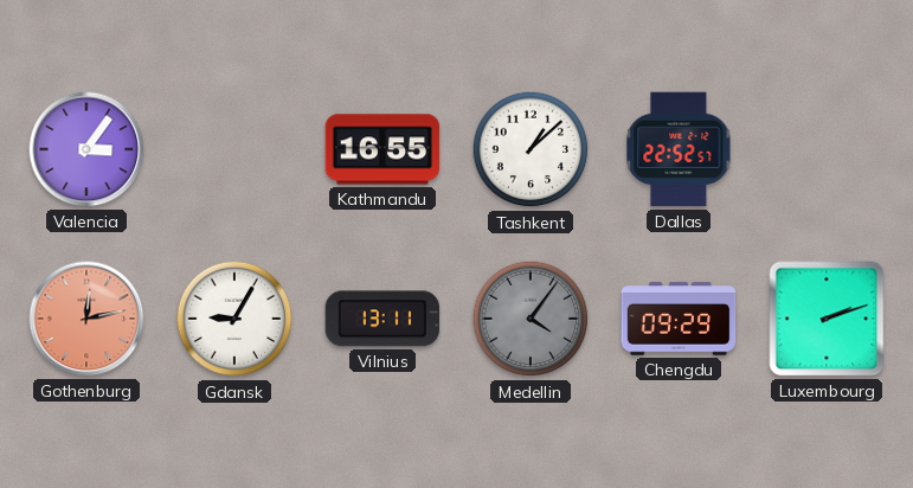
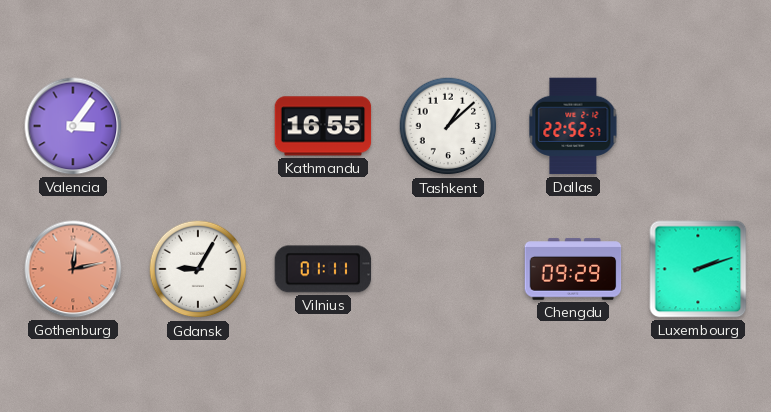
Vilnius: 13:11 -> 01:11 (323, 269)
Medellin: 4:06 -> none (531, 319)
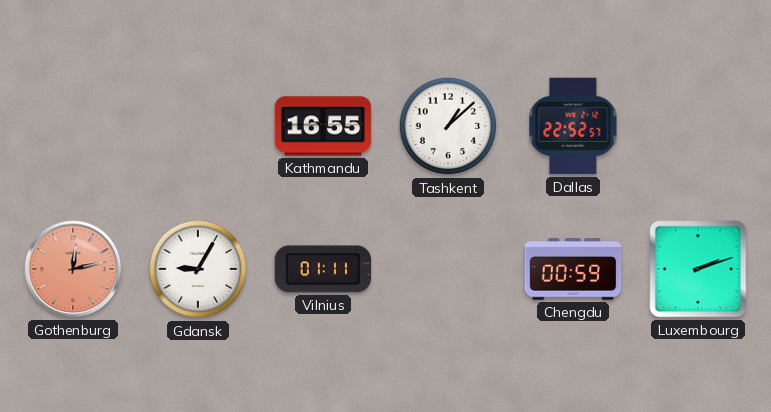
Valencia: 3:06 -> none (73, 126)
Chengdu: 09:29 -> 00:59 (573, 269)
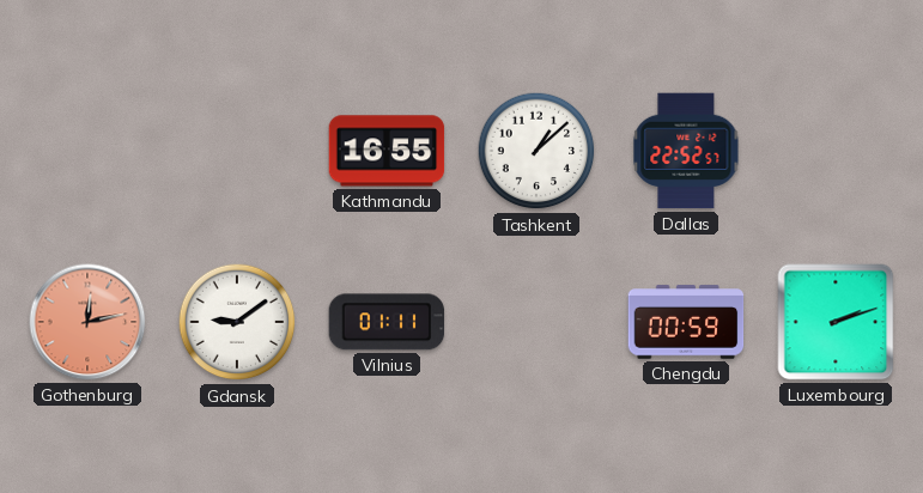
Gdansk: 9:05 -> 9:09 (237, 322)
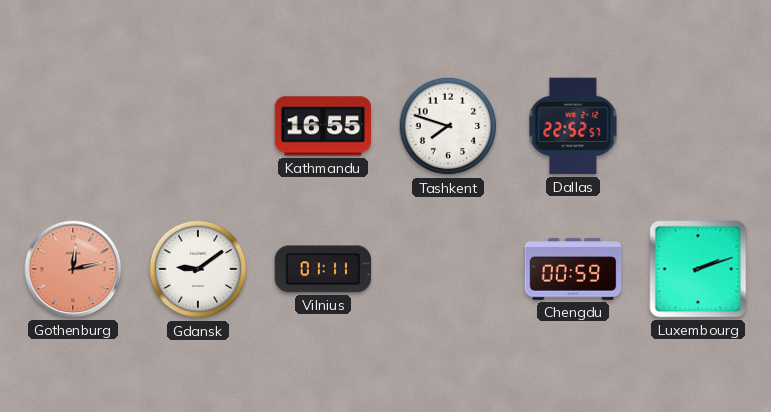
Tashkent: 1:08 -> 7:48 (448, 126)
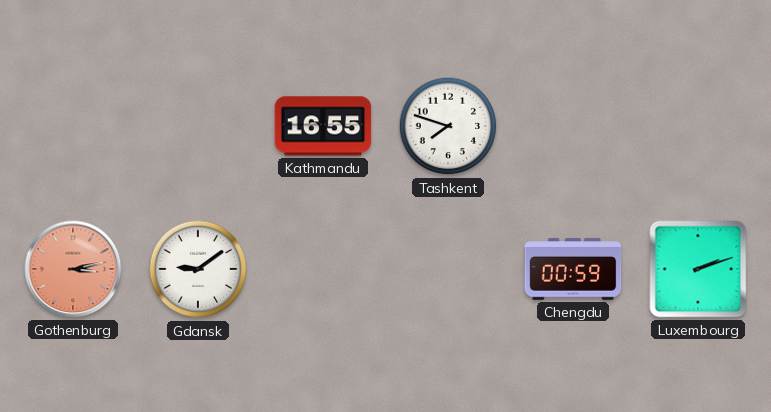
Dallas: 22:52 -> none (573, 126)
Gothenburg: 12:13 -> 3:13 (73, 269)
Vilnius: 01:11 -> none (323, 269)
